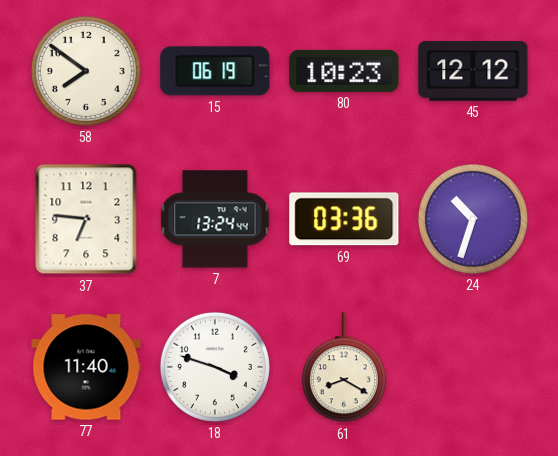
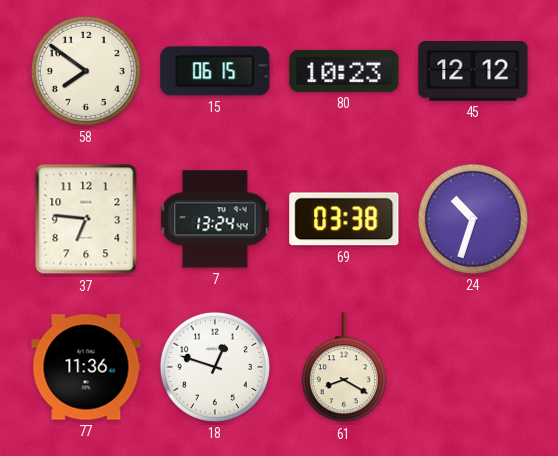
15: 06:19 -> 06:15 (215, 71)
69: 03:36 -> 03:38 (344, 219)
77: 11:40 -> 11:36 (86, 367)
18: 3:48 -> 12:48 (215, 367)
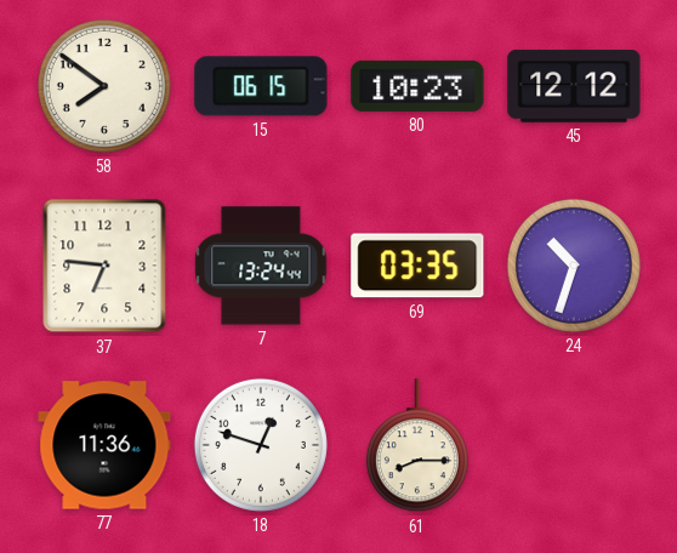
69: 03:38 -> 03:35 (417, 266)
61: 8:20 -> 8:15 (417, 446)
